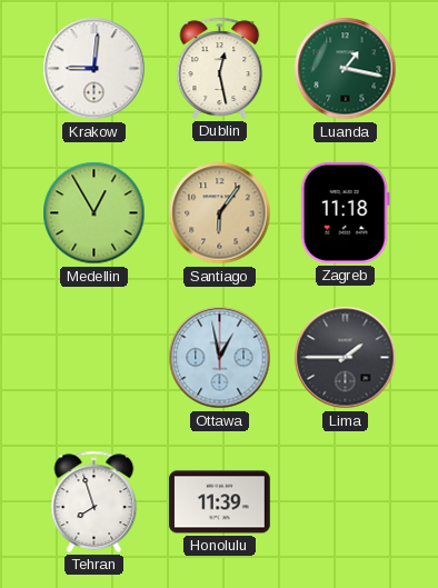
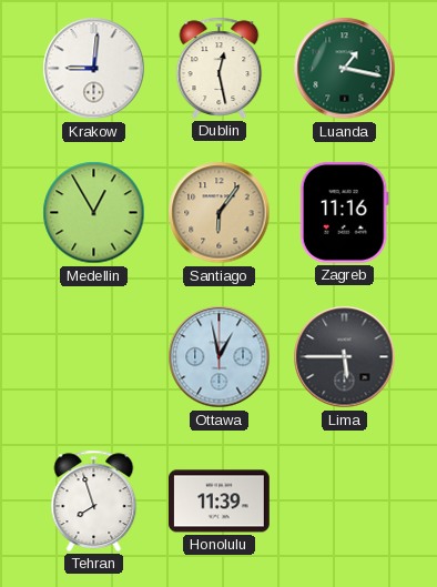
Zagreb: 11:18 -> 11:16 (344, 212)
Lima: 1:45 -> 5:45 (345, 357)
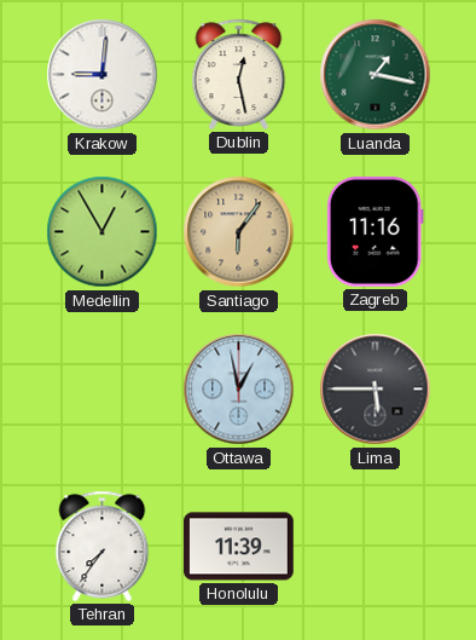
Tehran: 7:57 -> 7:36 (103, 546)
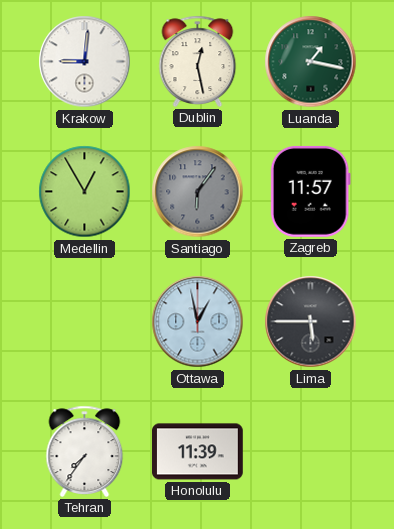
Santiago dial: champagne -> grey (198, 192)
Zagreb: 11:16 -> 11:57 (310, 191)
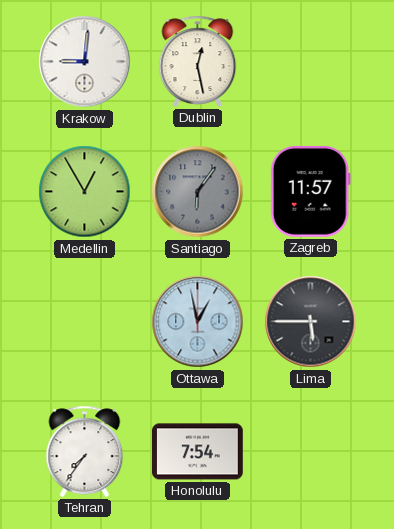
Luanda: 1:17 -> none (311, 62)
Honolulu: 11:39 -> 7:54 (198, 452)
